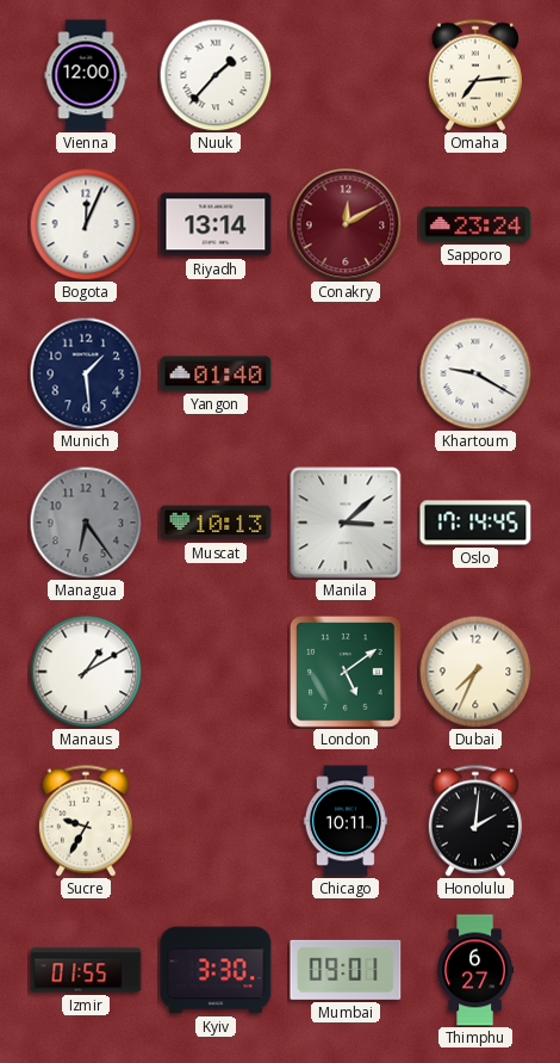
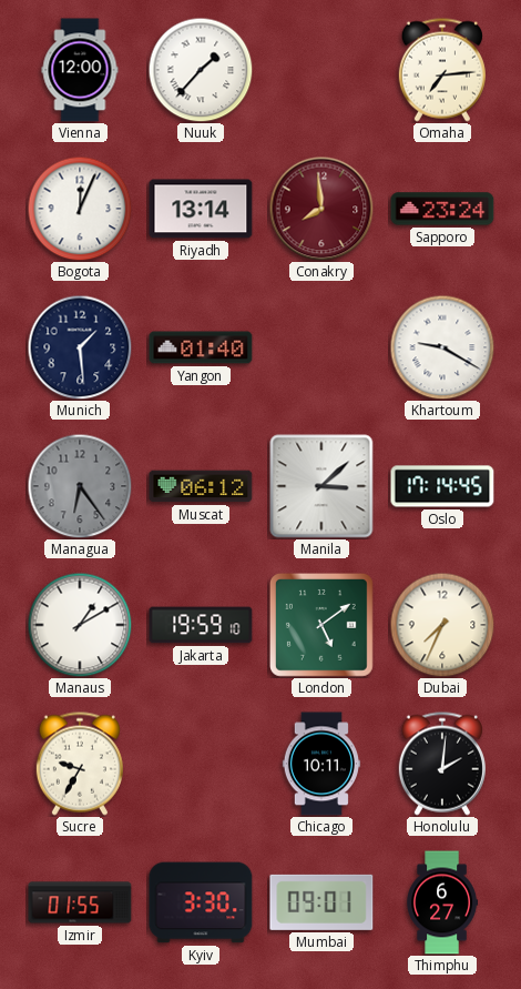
Conakry: 12:10 -> 7:59 (321, 209)
Muscat: 10:13 -> 06:12 (201, 486)
Jakarta: none -> 19:59 (201, 625)
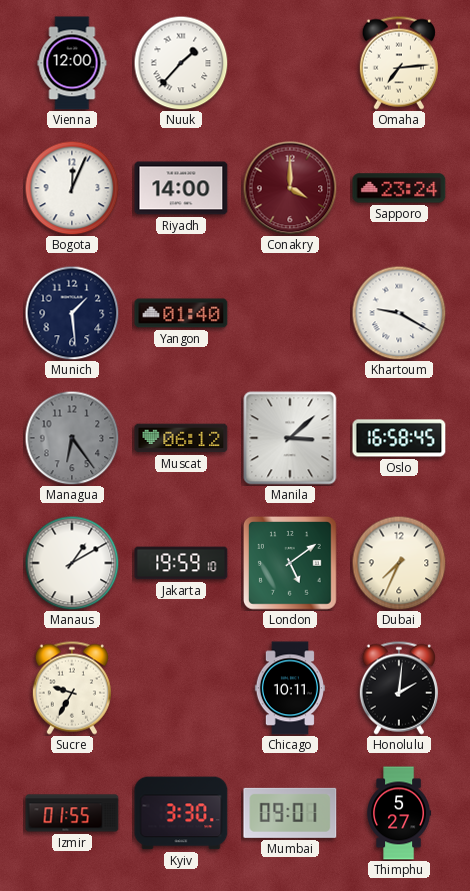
Riyadh: 13:14 -> 14:00 (181, 188)
Conakry: 7:59 -> 4:00 (290, 188)
Oslo: 17:14 -> 16:58 (399, 438)
Thimphu: 6:27 -> 5:27 (399, 813)
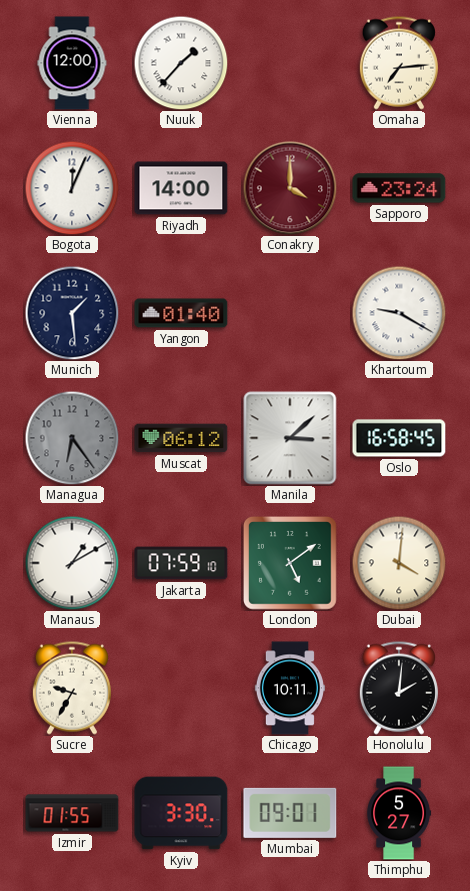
Jakarta: 19:59 -> 07:59 (181, 563)
Dubai: 7:34 -> 4:01 (399, 563)
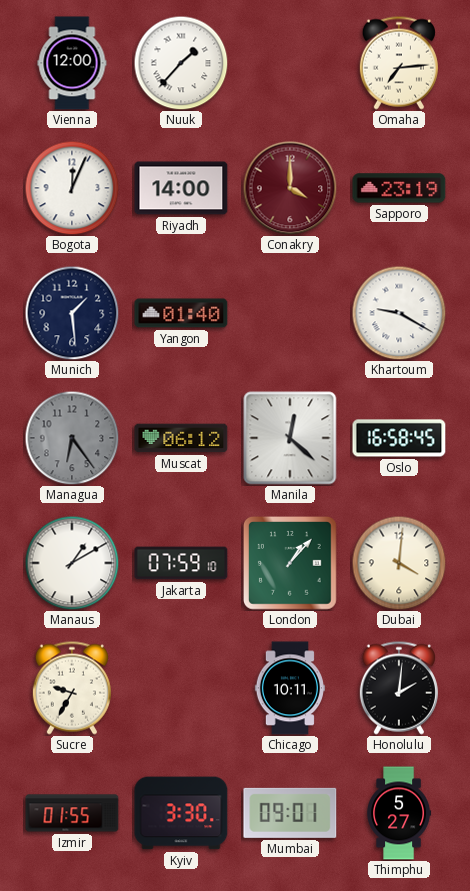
Sapporo: 23:24 -> 23:19 (399, 188)
Manila: 3:08 -> 12:22 (290, 438)
London: 5:09 -> 1:07 (291, 564)
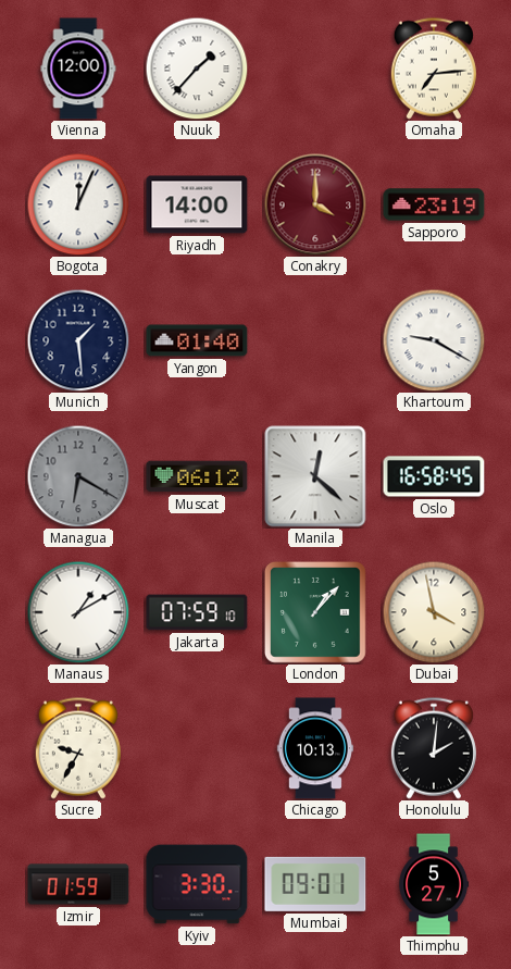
Managua: 6:24 -> 6:20 (78, 476)
Dubai: 4:01 -> 3:58 (434, 612)
Chicago: 10:11 -> 10:13 (315, 748)
Izmir: 01:55 -> 01:59 (78, 884)
